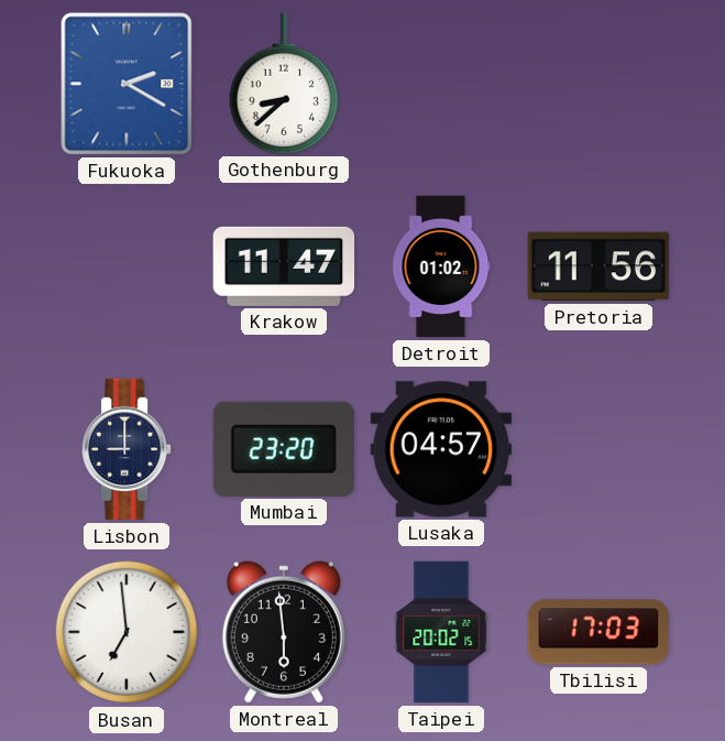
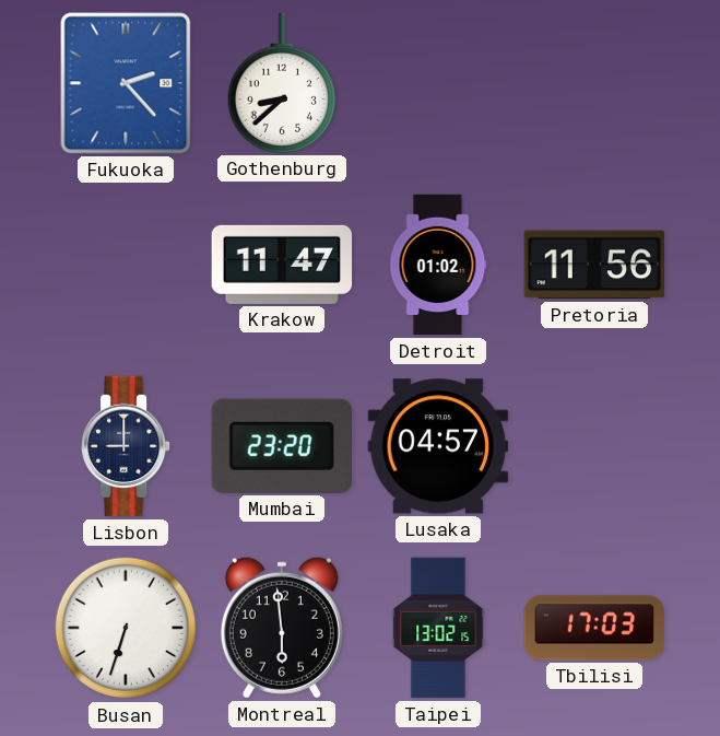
Fukuoka: 2:20 -> 2:23 (126, 83)
Busan: 6:59 -> 6:33 (126, 628)
Taipei: 20:02 -> 13:02 (438, 628)
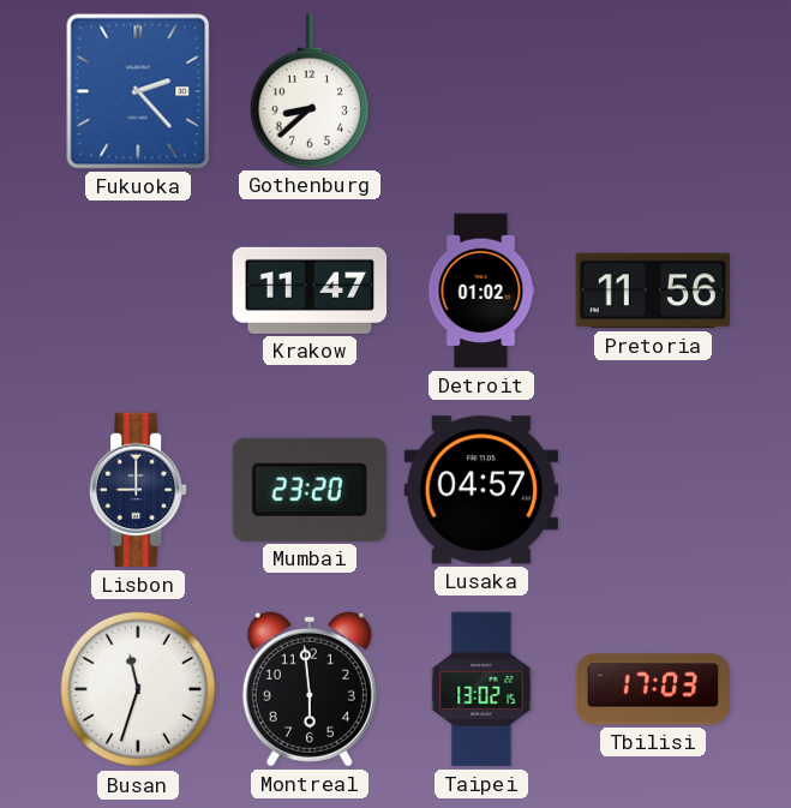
Busan: 6:33 -> 11:33 (138, 689)
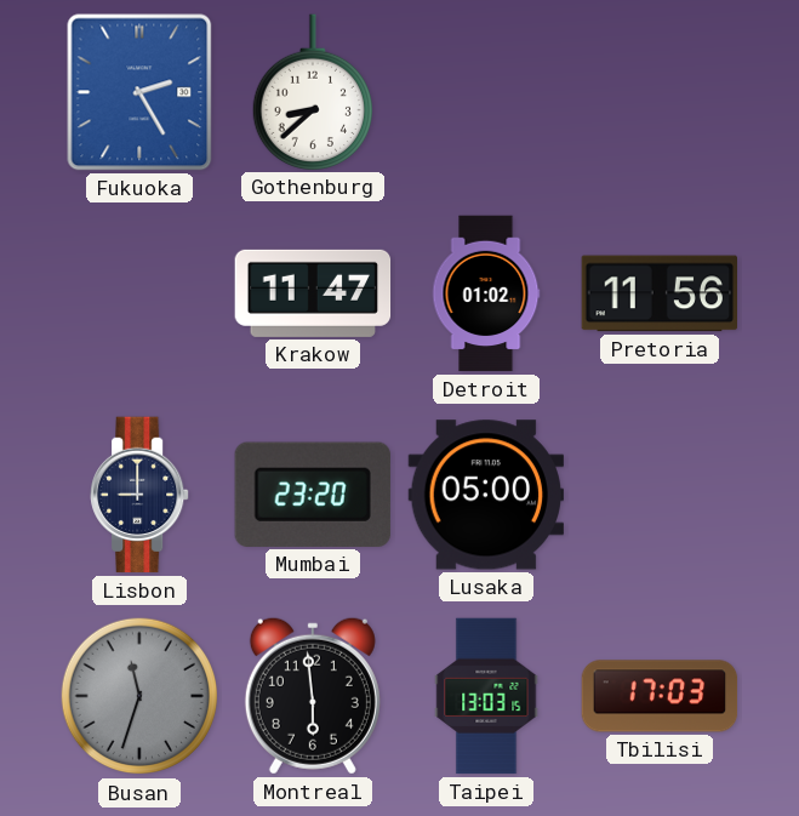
Fukuoka: 2:23 -> 2:25 (139, 92)
Lusaka: 04:57 -> 05:00 (486, 495)
Busan dial: white -> grey (139, 696)
Taipei: 13:02 -> 13:03 (486, 696)
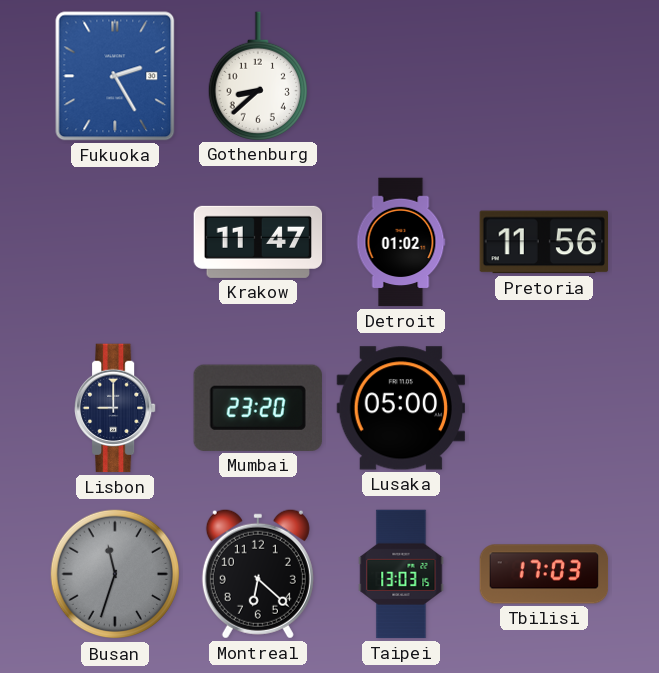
Montreal: 5:59 -> 6:22 (258, 574)
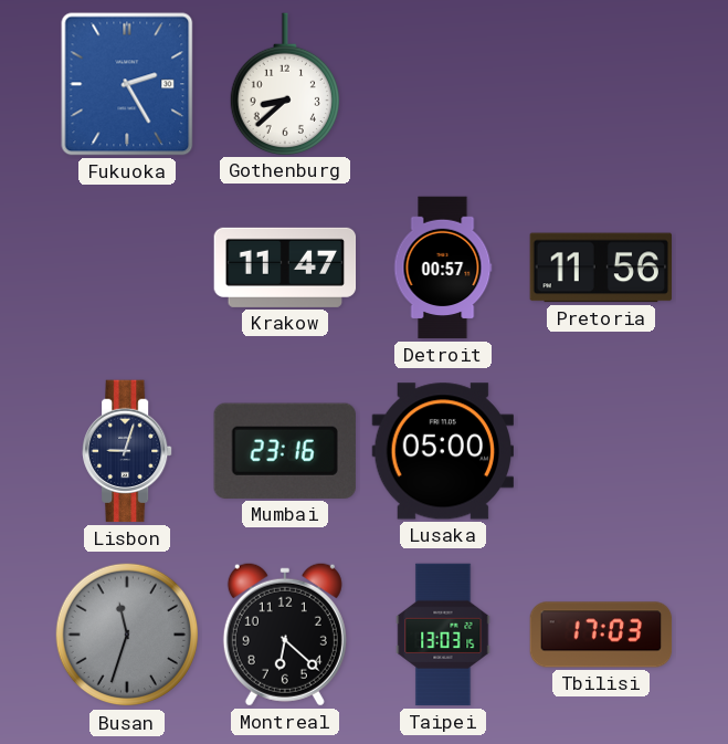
Detroit: 01:02 -> 00:57 (443, 268)
Lisbon: 9:00 -> 9:03 (128, 451)
Mumbai: 23:20 -> 23:16 (285, 451)
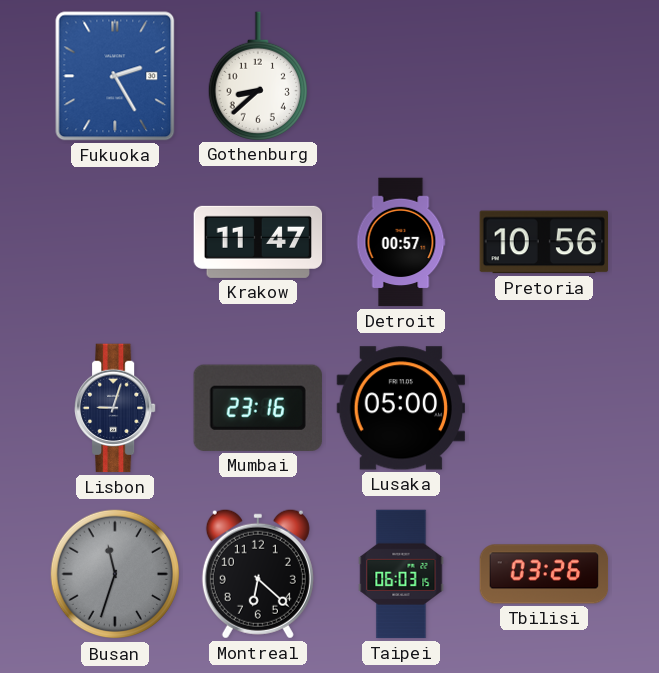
Pretoria: 11:56 -> 10:56 (543, 242)
Taipei: 13:03 -> 06:03 (401, 574)
Tbilisi: 17:03 -> 03:26 (544, 574)
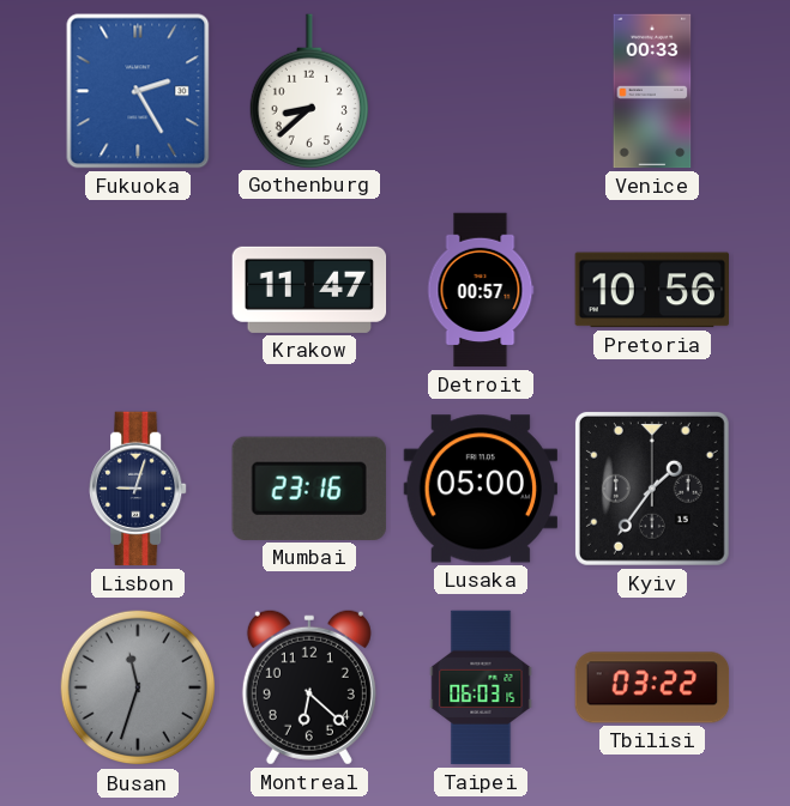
Venice: none -> 00:33 (652, 91)
Kyiv: none -> 1:36 (652, 489)
Tbilisi: 03:26 -> 03:22 (652, 687)
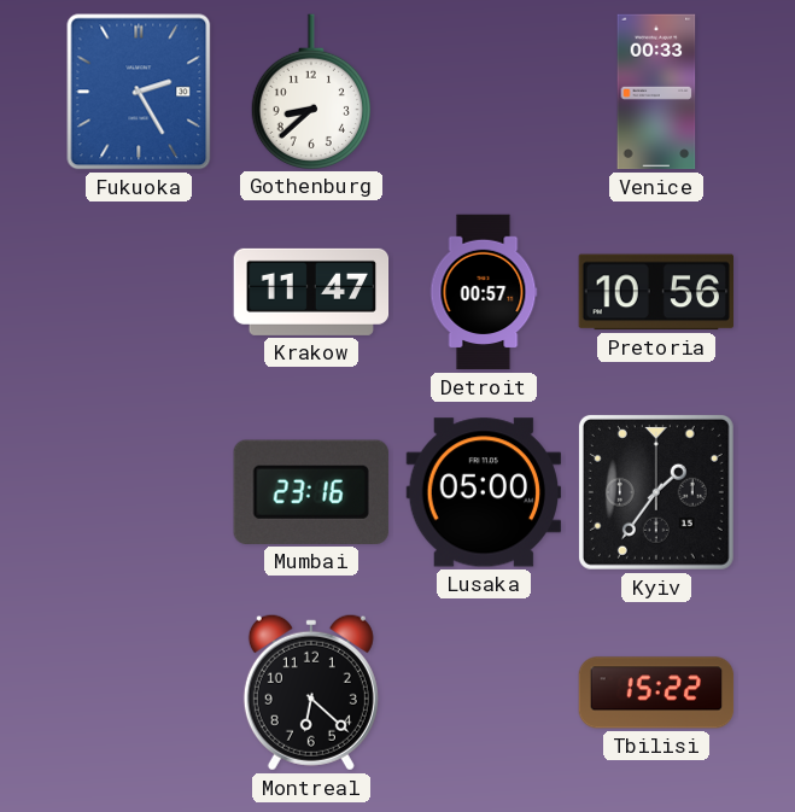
Lisbon: 9:03 -> none (139, 489)
Busan: 11:33 -> none (138, 687)
Taipei: 06:03 -> none (481, 687)
Tbilisi: 03:22 -> 15:22 (656, 693)
